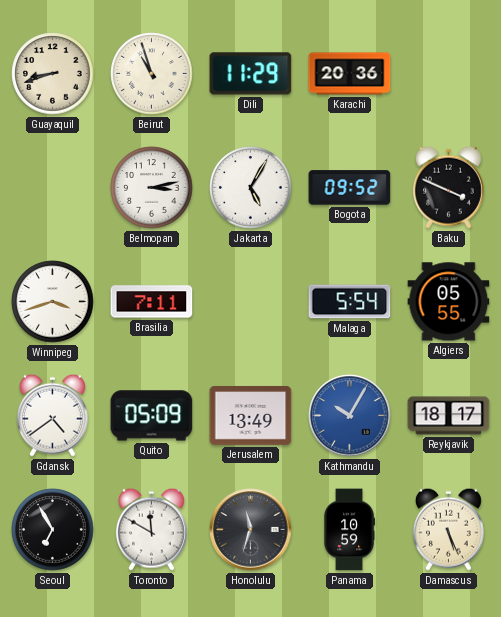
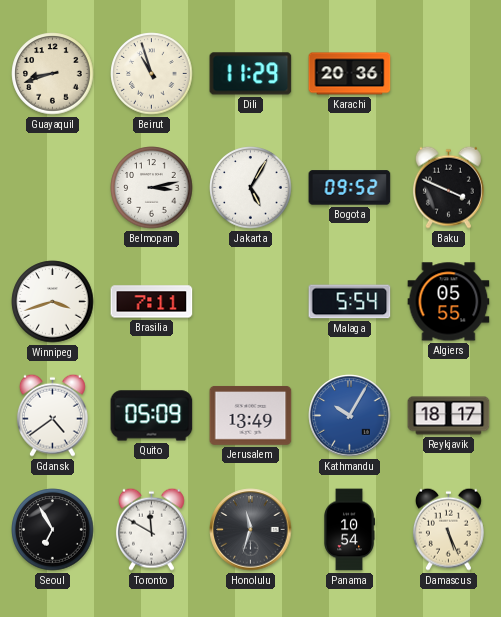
Panama: 10:59 -> 10:54 (349, 530)
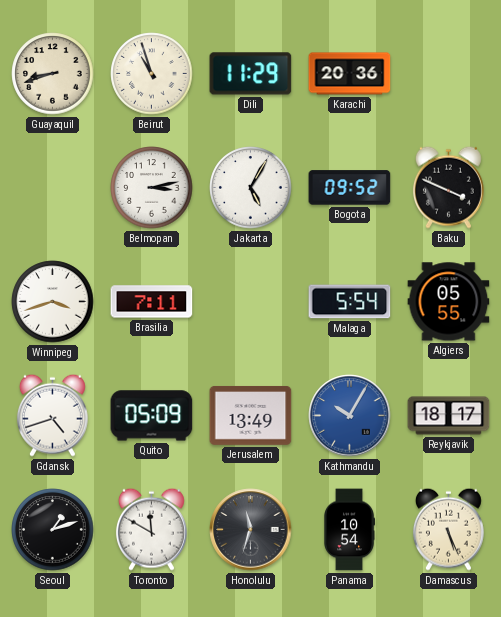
Gdansk: 4:39 -> 4:42 (52, 415)
Seoul: 6:55 -> 1:12 (53, 530)
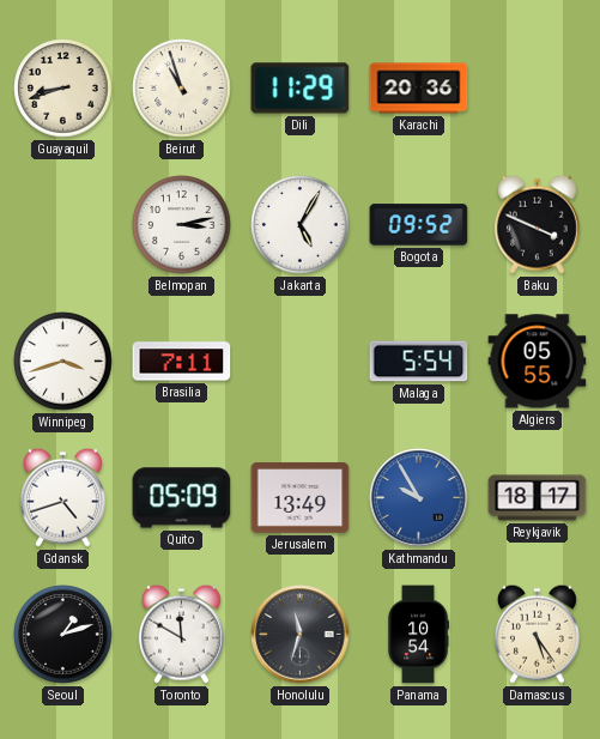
Kathmandu: 10:05 -> 9:55 (419, 498)
Damascus: 5:26 -> 5:24 (537, 634)
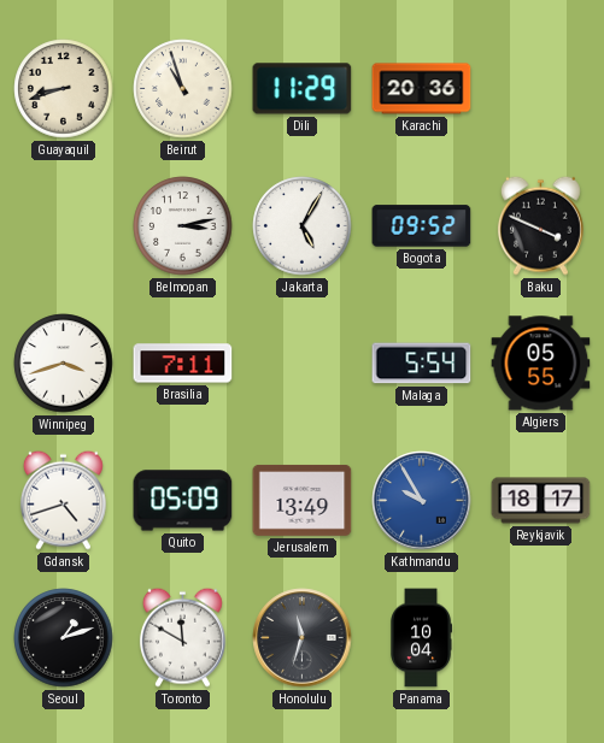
Panama: 10:54 -> 10:04 (421, 638)
Damascus: 5:24 -> none (537, 634)
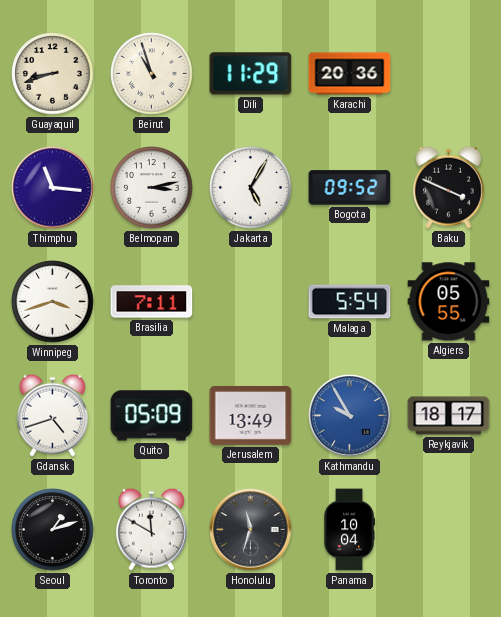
Thimphu: none -> 11:16 (53, 188)
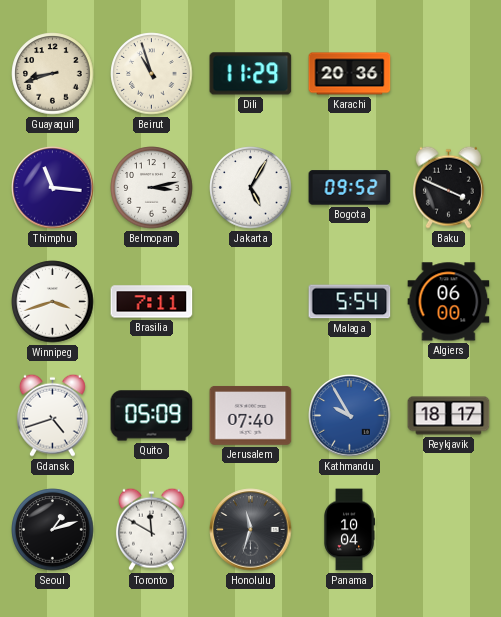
Algiers: 05:55 -> 06:00 (449, 302)
Jerusalem: 13:49 -> 07:40 (251, 415)
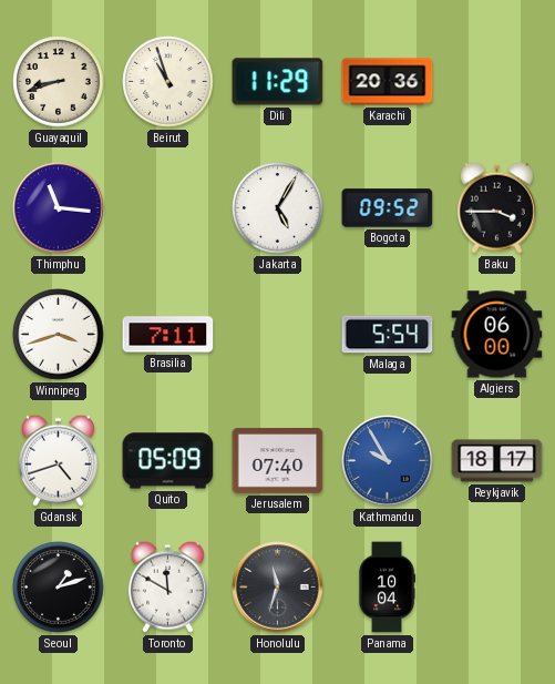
Belmopan: 3:13 -> none (152, 188)
Baku: 3:49 -> 3:45 (496, 207)
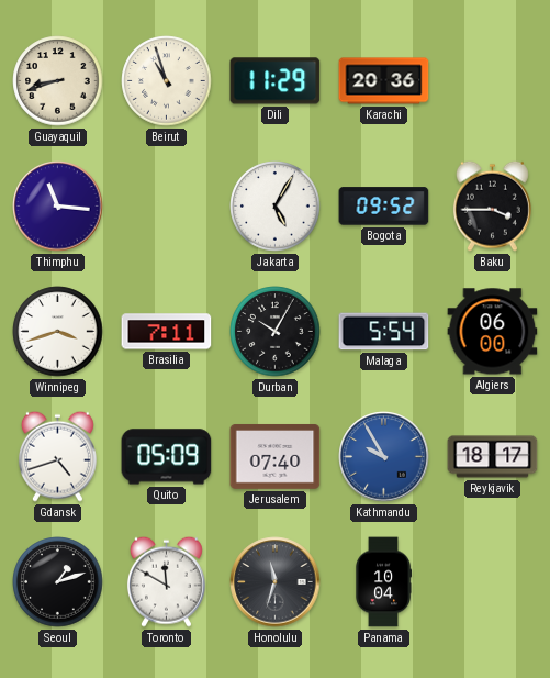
Durban: none -> 10:05 (276, 332)
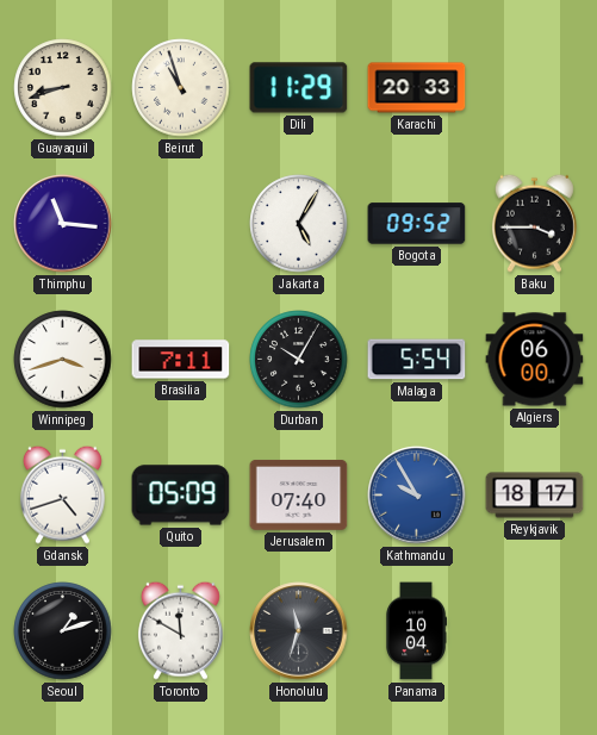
Karachi: 20:36 -> 20:33 (417, 88)
